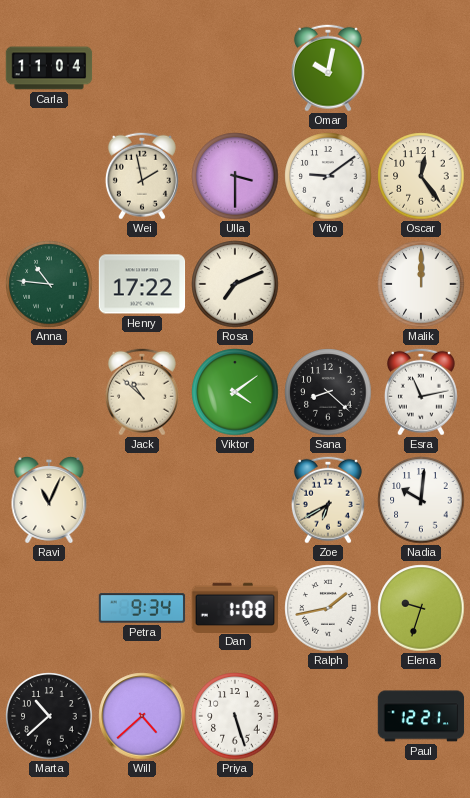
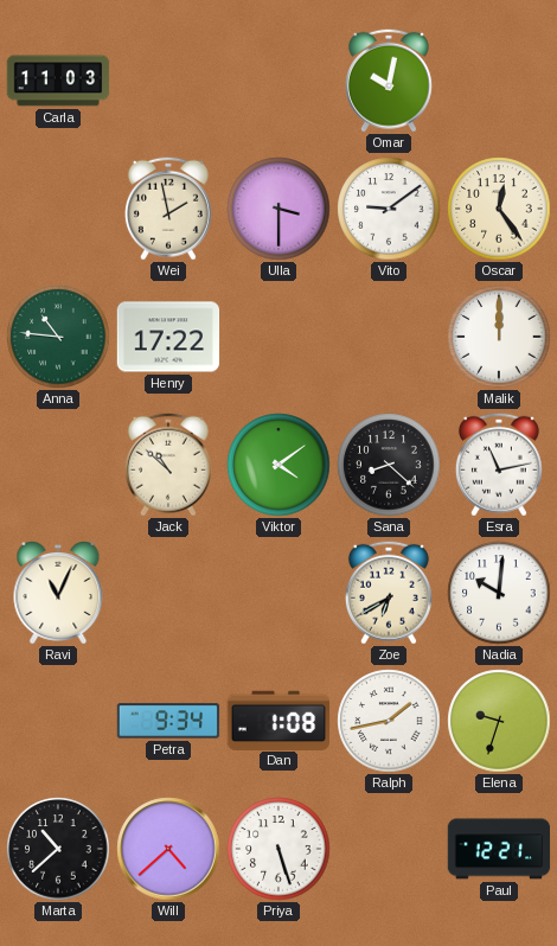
Carla: 11:04 -> 11:03 (58, 81)
Rosa: 7:11 -> none (235, 284)
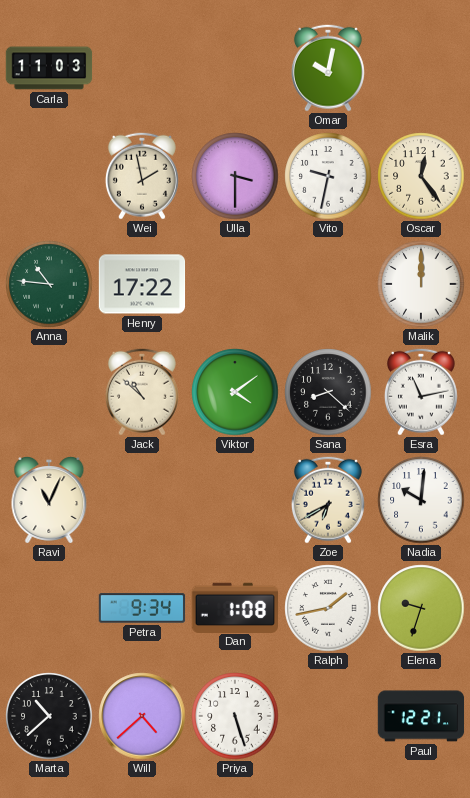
Vito: 9:09 -> 9:32 (328, 176)
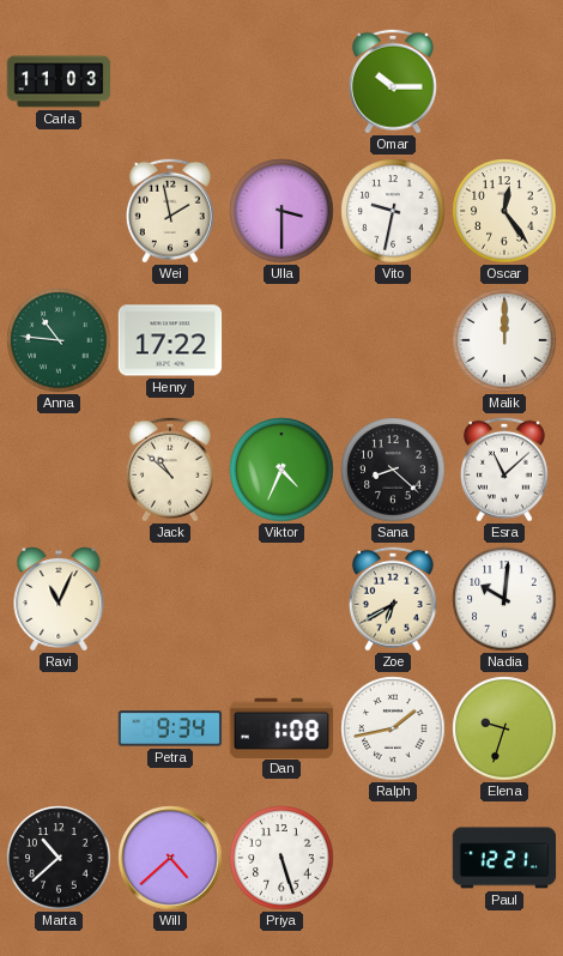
Omar: 10:02 -> 10:15 (393, 81)
Viktor: 4:09 -> 4:34 (281, 470)
Esra: 11:13 -> 11:08 (504, 470)
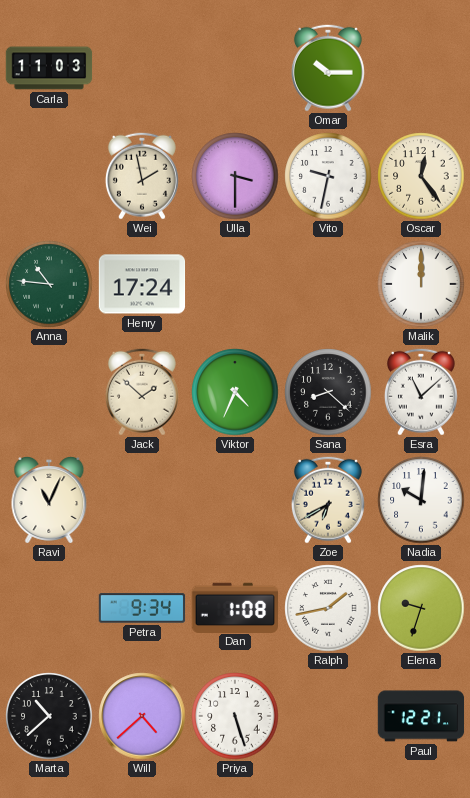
Henry: 17:22 -> 17:24 (142, 284)
Jack: 10:52 -> 1:52 (142, 392)
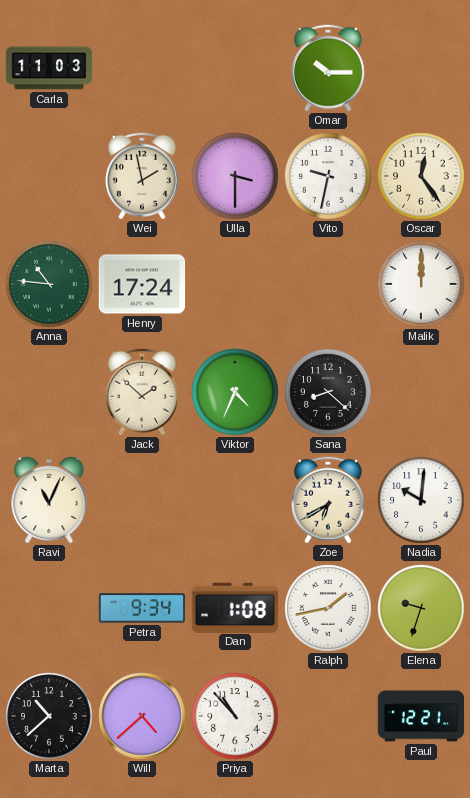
Esra: 11:08 -> none (421, 392)
Priya: 5:27 -> 10:53 (235, 716)
